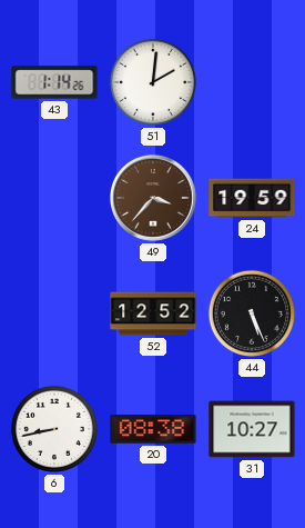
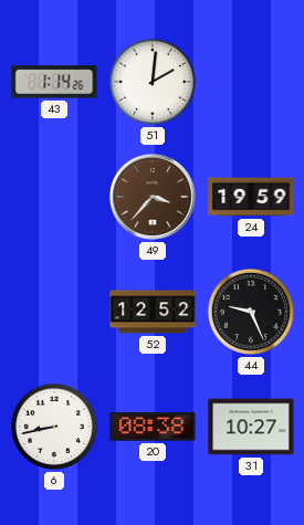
44: 5:26 -> 9:26 (251, 312)
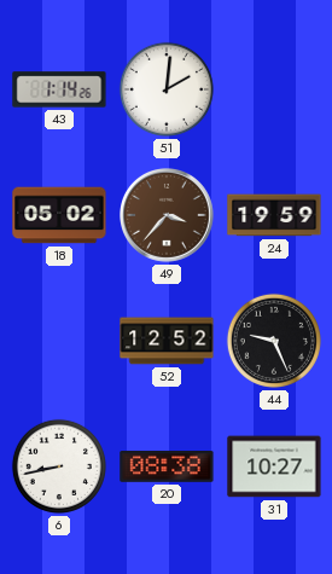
18: none -> 05:02 (59, 215)
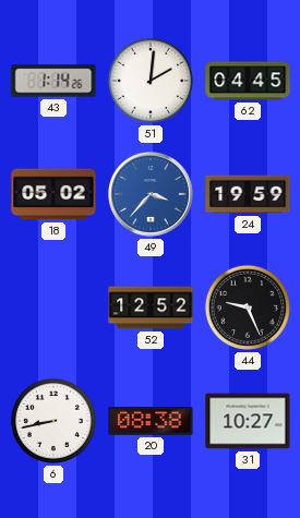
62: none -> 04:45 (248, 81)
49 dial: brown -> blue (152, 195)
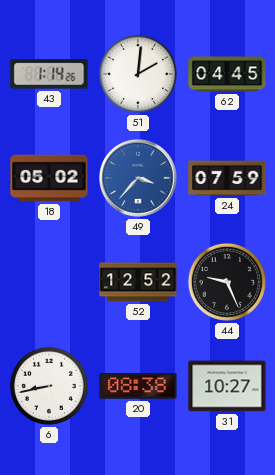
24: 19:59 -> 07:59 (227, 178)
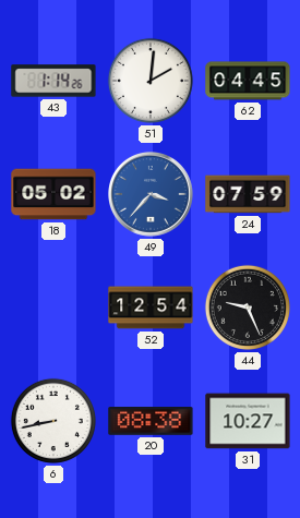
52: 12:52 -> 12:54 (151, 308)
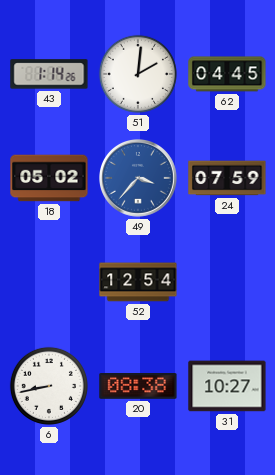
44: 9:26 -> none (248, 308)
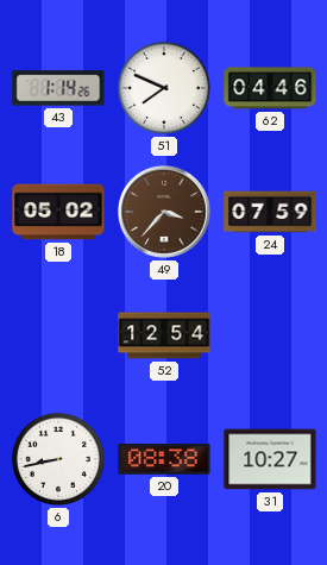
51: 2:01 -> 7:49 (164, 88)
62: 04:45 -> 04:46 (270, 88)
49 dial: blue -> brown (165, 213)
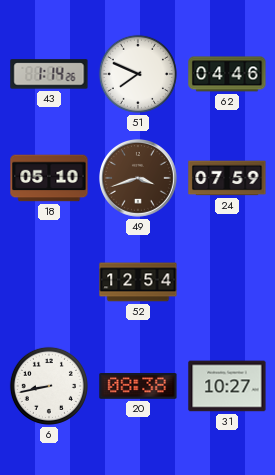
18: 05:02 -> 05:10 (49, 178)
49: 3:37 -> 3:42 (139, 179)
